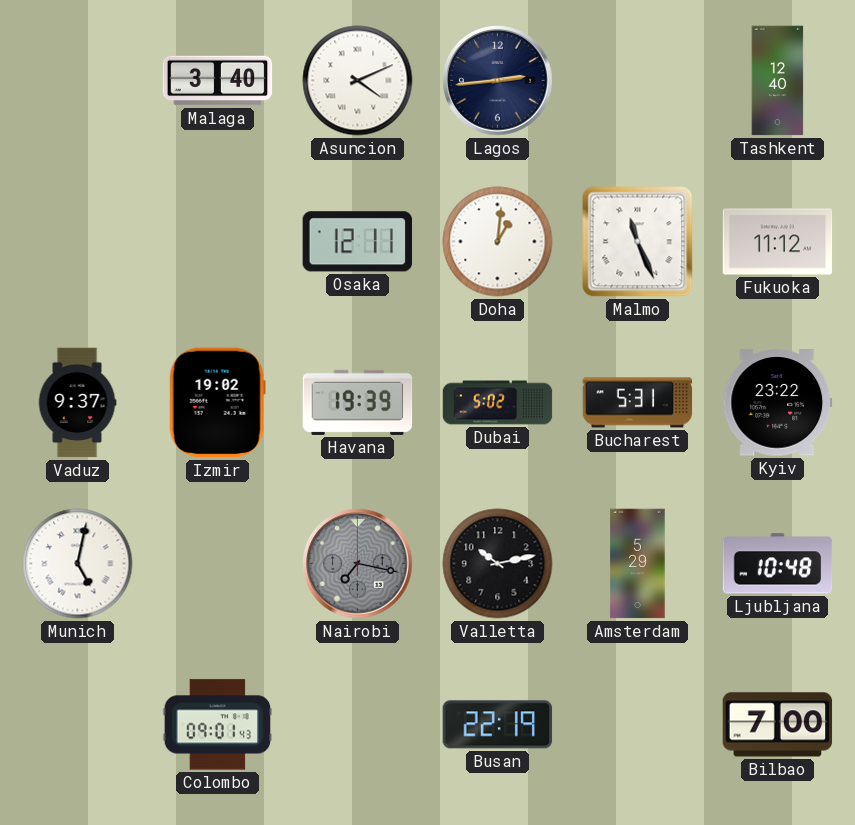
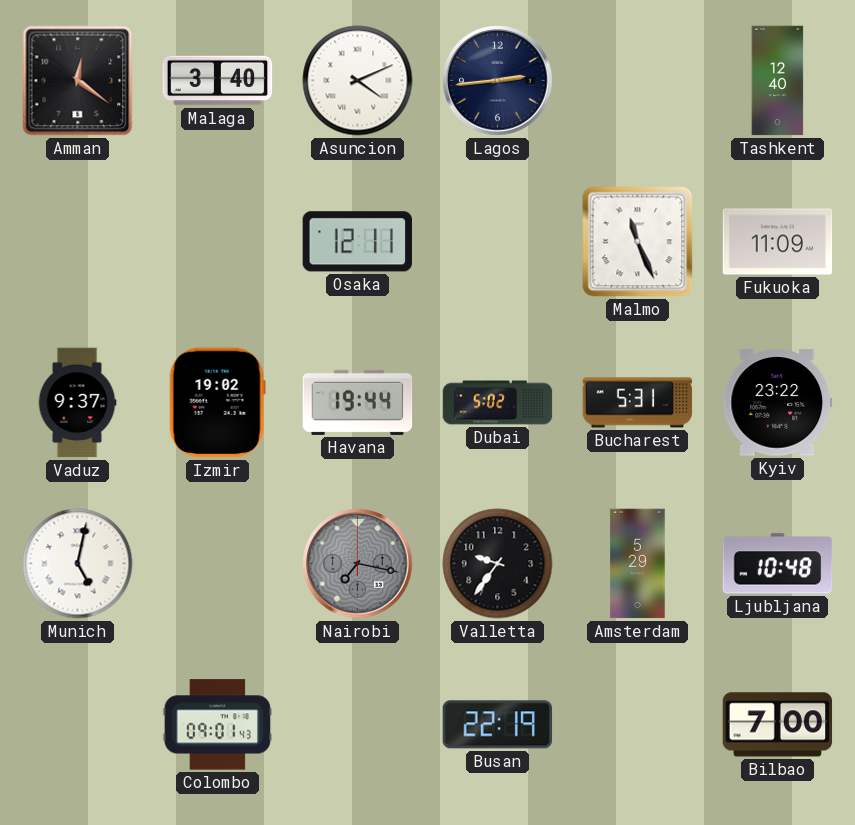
Amman: none -> 12:21 (78, 81)
Doha: 1:01 -> none (498, 242)
Fukuoka: 11:12 -> 11:09 (778, 242)
Havana: 19:39 -> 19:44 (358, 402)
Valletta: 10:13 -> 9:36 (498, 564)
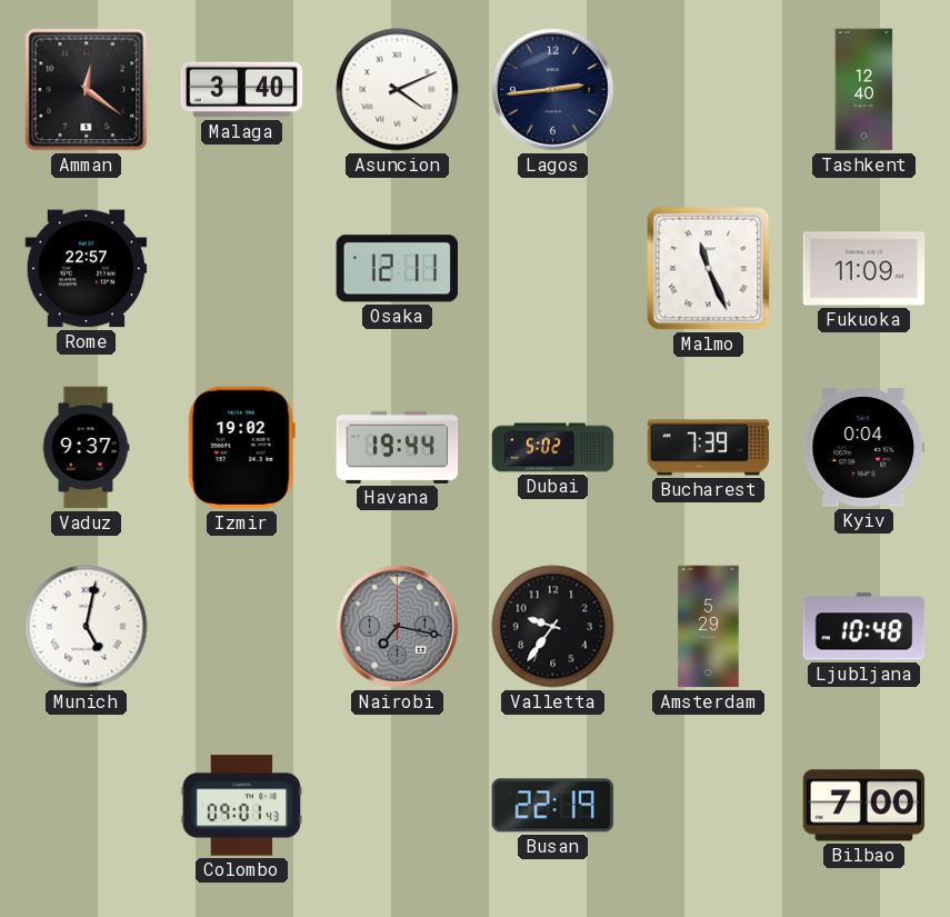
Rome: none -> 22:57 (87, 269)
Bucharest: 5:31 -> 7:39 (709, 448)
Kyiv: 23:22 -> 0:04 (864, 448)
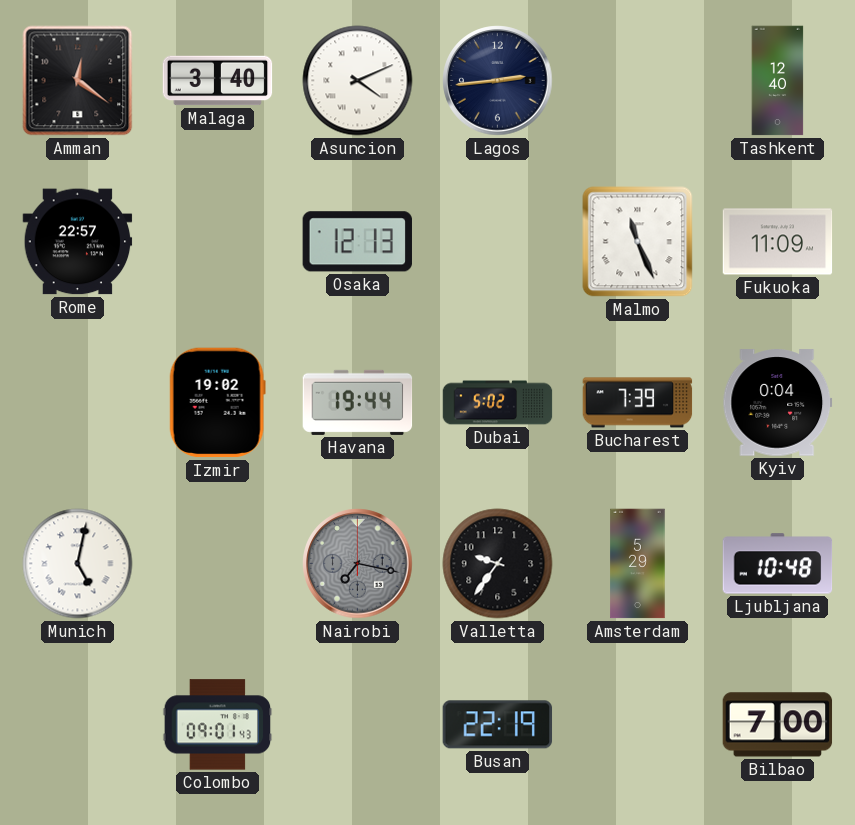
Osaka: 12:11 -> 12:13 (357, 242)
Vaduz: 9:37 -> none (86, 448)
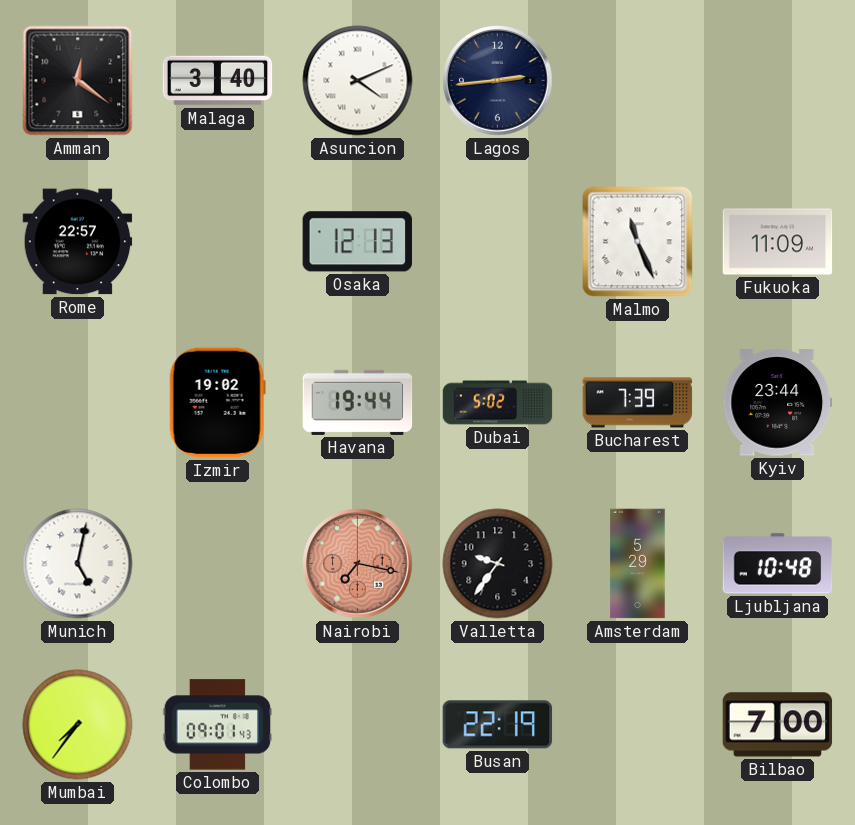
Tashkent: 12:40 -> none (778, 81)
Kyiv: 0:04 -> 23:44 (778, 403)
Nairobi dial: grey -> salmon (358, 564)
Mumbai: none -> 7:36 (78, 725)
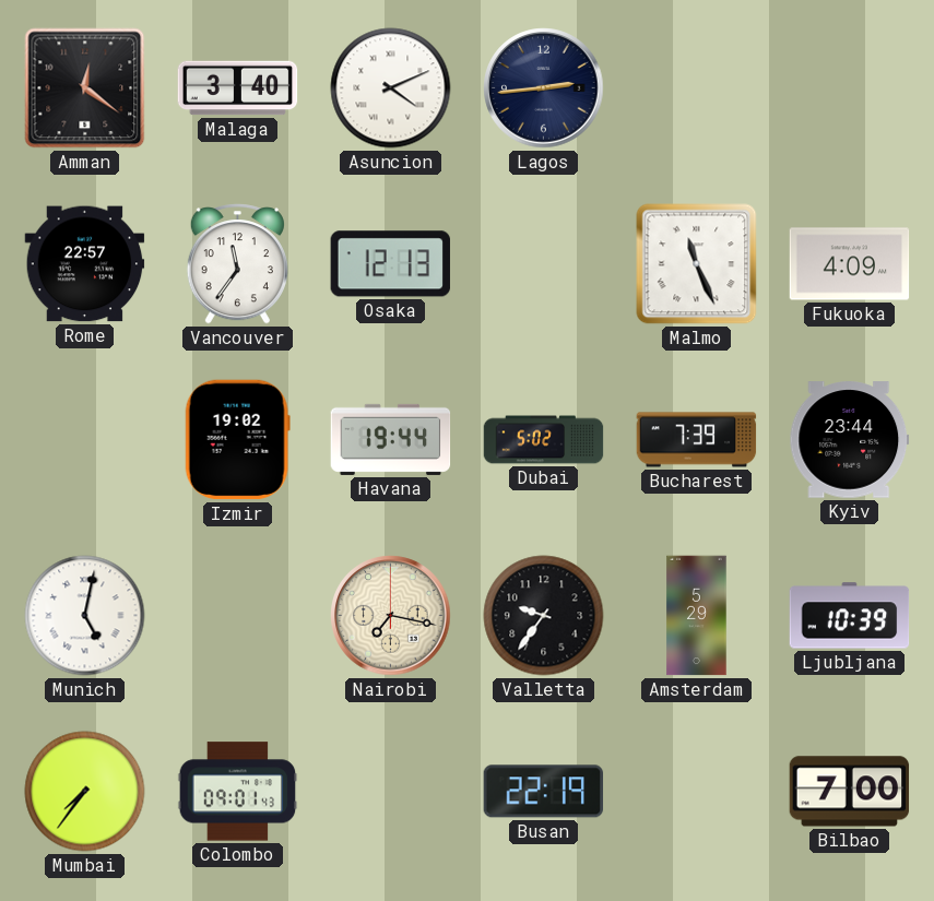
Vancouver: none -> 11:36 (237, 264)
Fukuoka: 11:09 -> 4:09 (850, 264)
Nairobi dial: salmon -> cream (391, 616)
Ljubljana: 10:48 -> 10:39 (850, 616)
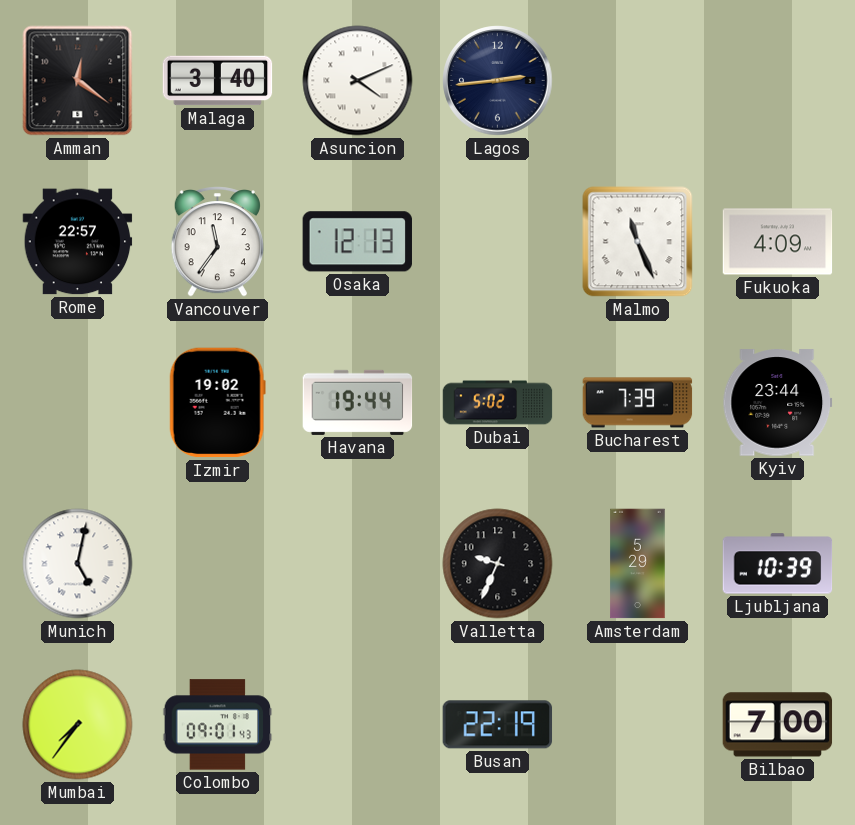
Nairobi: 7:17 -> none (391, 616)
Valletta: 9:36 -> 9:34 (498, 564)
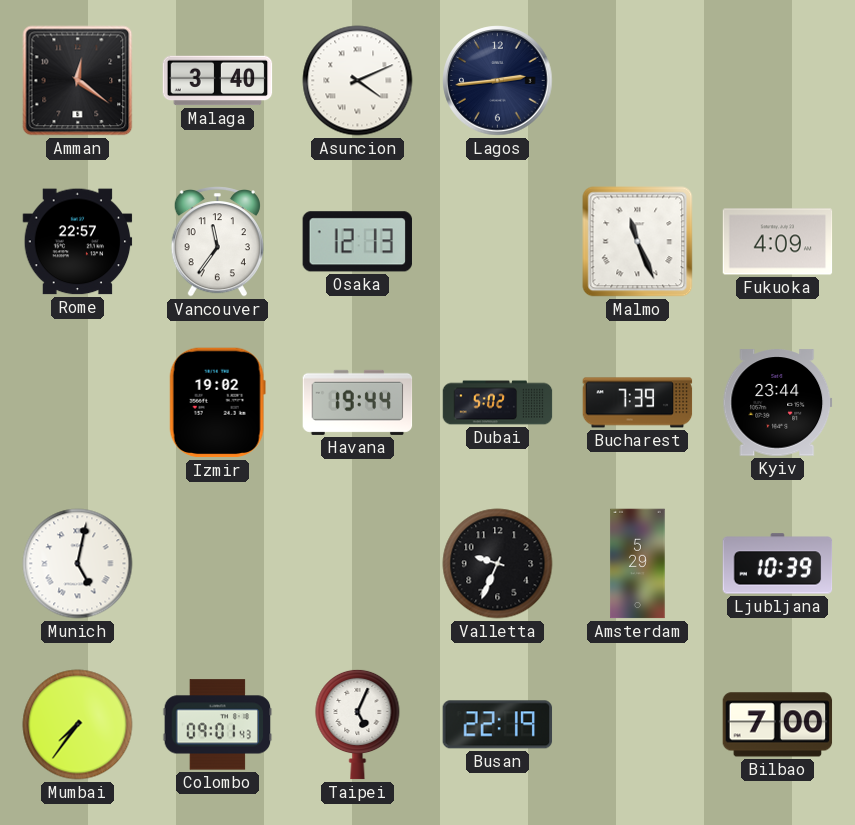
Taipei: none -> 5:04 (358, 724)
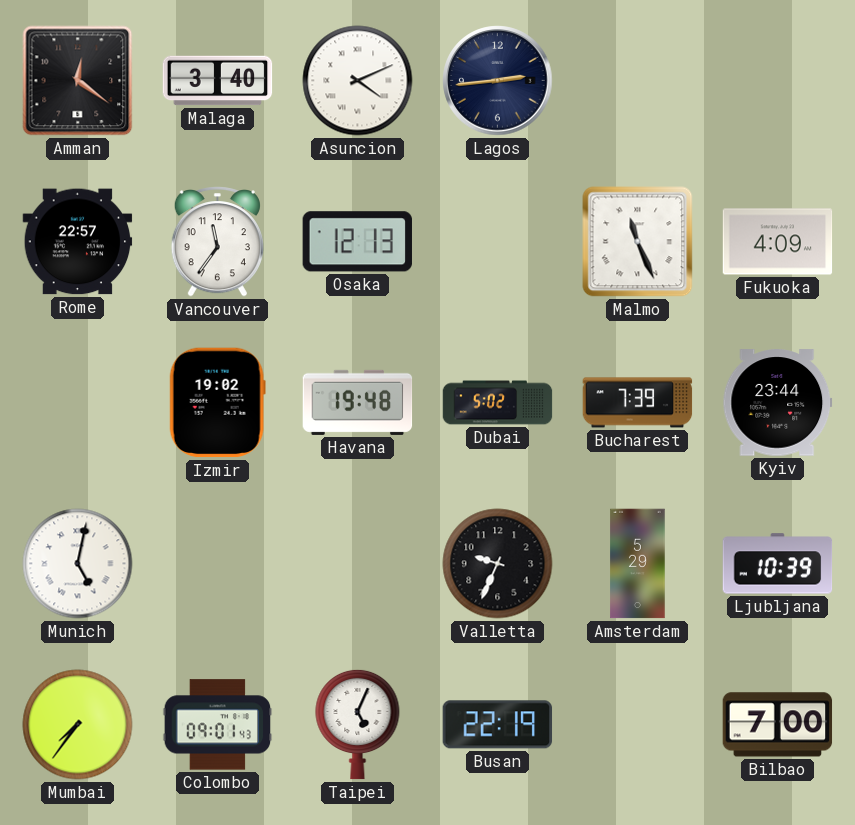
Havana: 19:44 -> 19:48 (358, 402)
